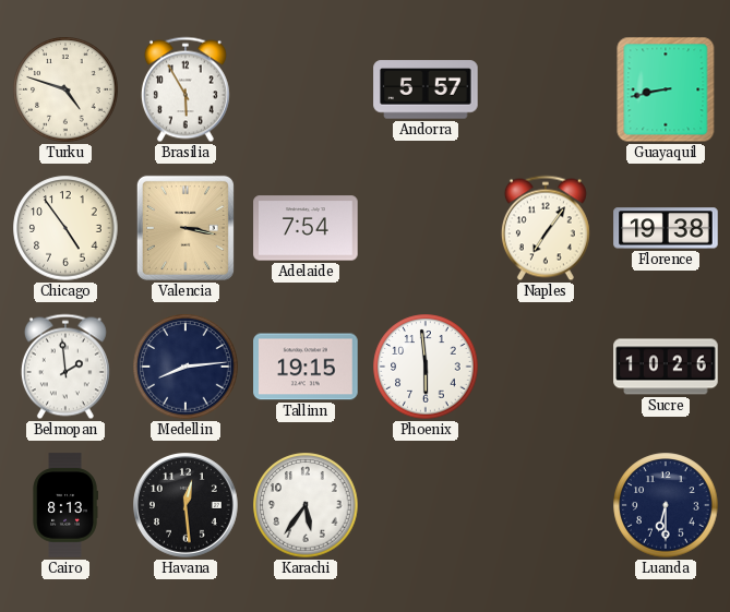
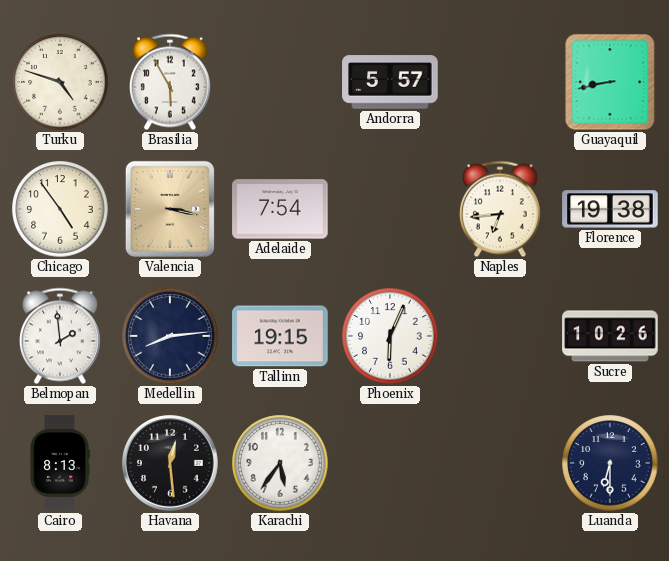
Naples: 7:06 -> 6:44 (500, 209)
Phoenix: 5:59 -> 6:04 (390, 336)
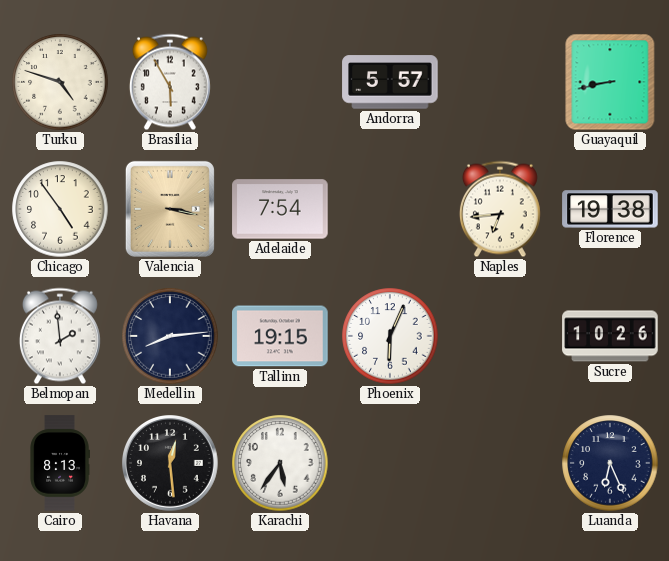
Luanda: 6:30 -> 6:26 (610, 463)
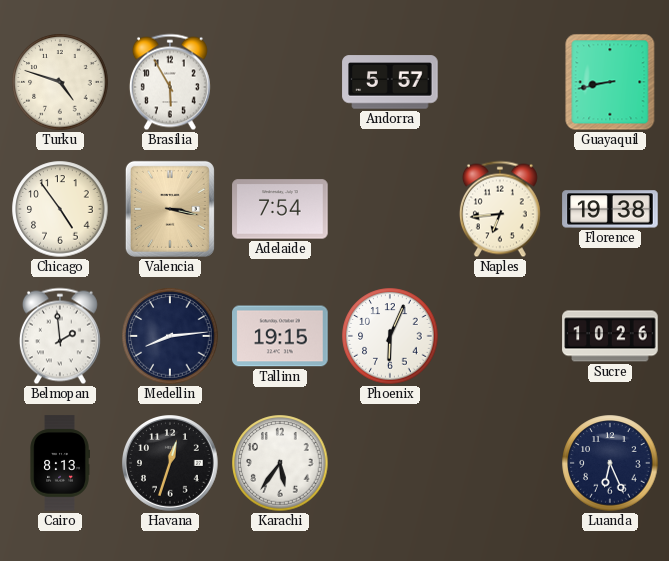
Havana: 12:29 -> 12:33 (171, 464)
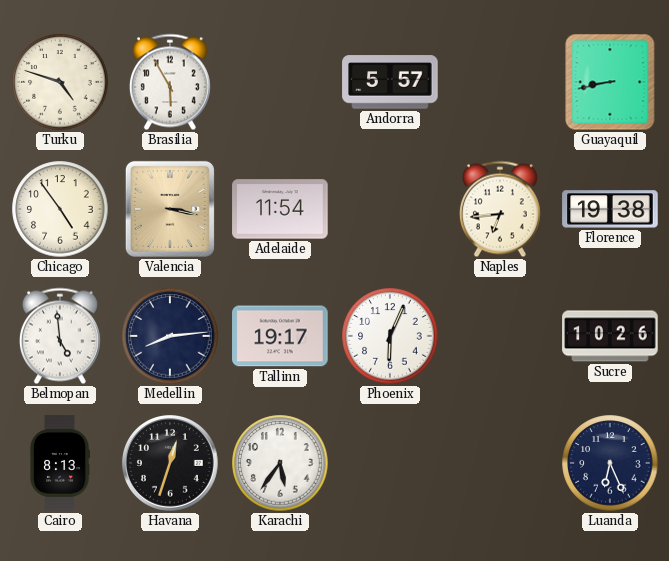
Adelaide: 7:54 -> 11:54 (280, 209)
Belmopan: 1:59 -> 4:59 (60, 336)
Tallinn: 19:15 -> 19:17 (280, 336)
